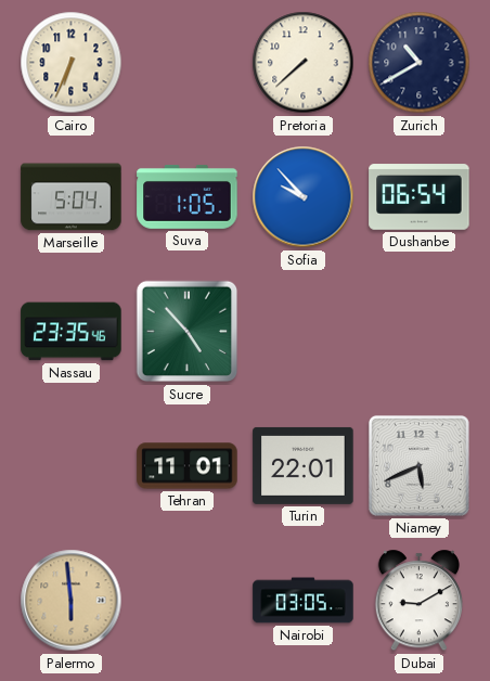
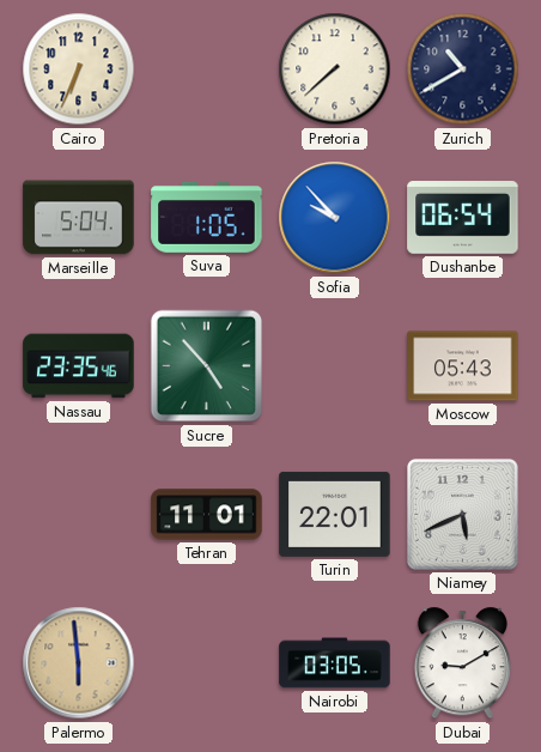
Moscow: none -> 05:43 (463, 366)
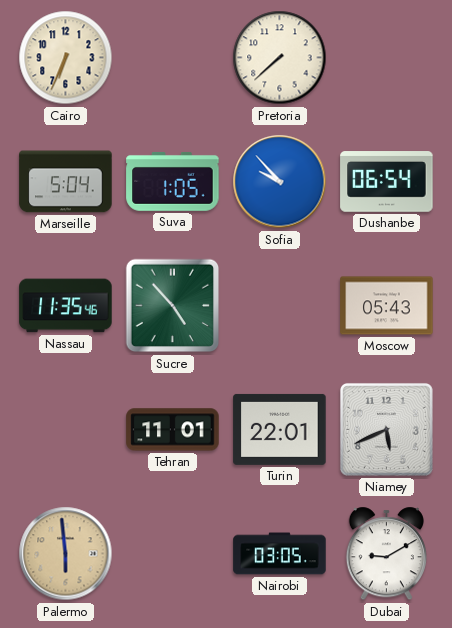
Zurich: 10:40 -> none (463, 69)
Nassau: 23:35 -> 11:35 (66, 306)
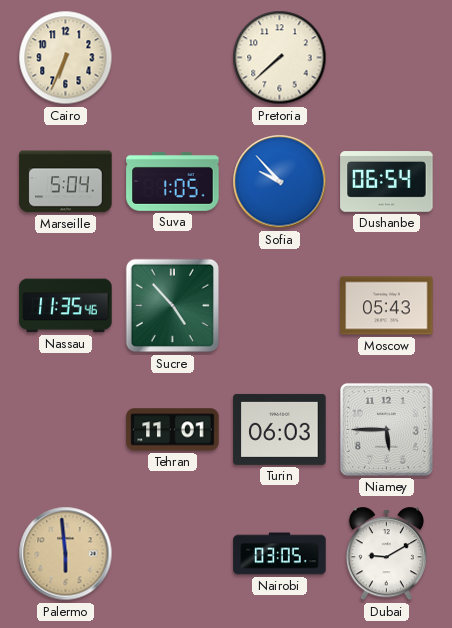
Turin: 22:01 -> 06:03 (280, 429)
Niamey: 5:41 -> 5:45 (386, 429)
